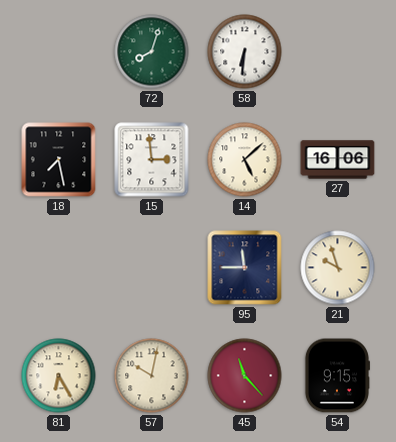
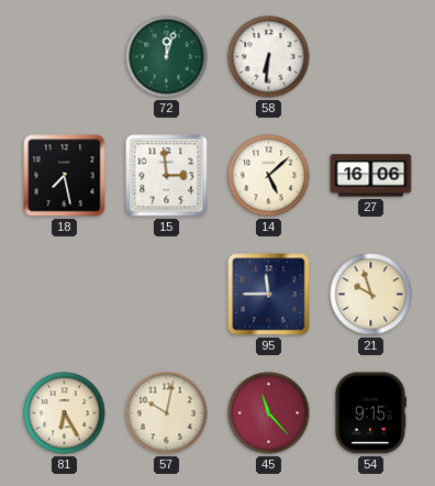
72: 8:03 -> 12:03 (167, 57)
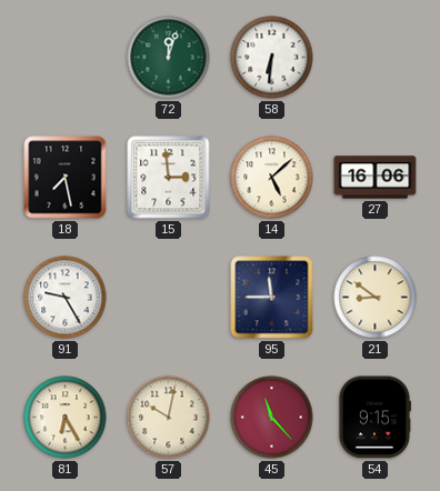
91: none -> 9:25 (66, 298)
21: 9:57 -> 8:51 (376, 298)
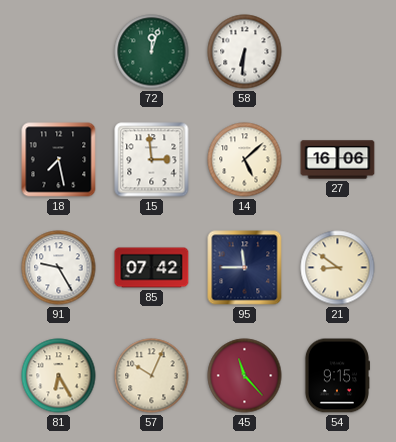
85: none -> 07:42 (152, 268)
57: 10:02 -> 10:04 (152, 376)
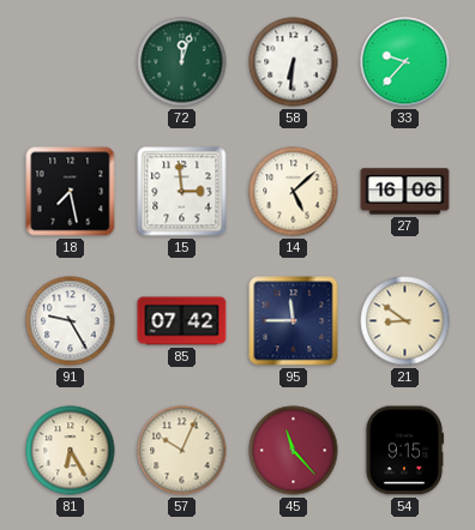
33: none -> 9:37 (405, 62)
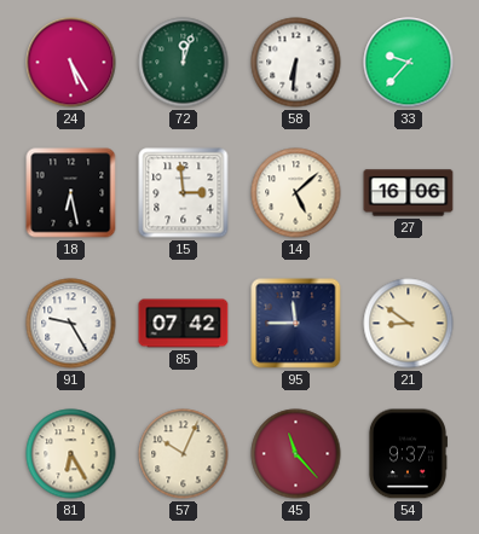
24: none -> 5:25 (71, 63)
18: 7:28 -> 6:28 (71, 193)
54: 9:15 -> 9:37 (408, 454)
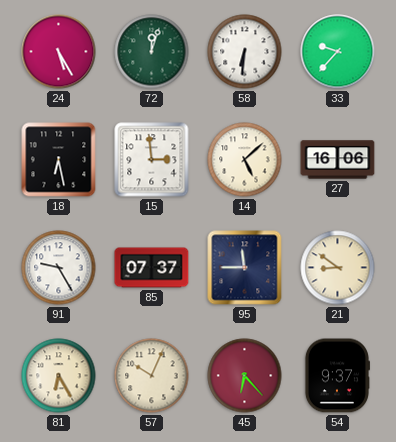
85: 07:42 -> 07:37 (152, 268)
45: 11:23 -> 6:23 (245, 376)
